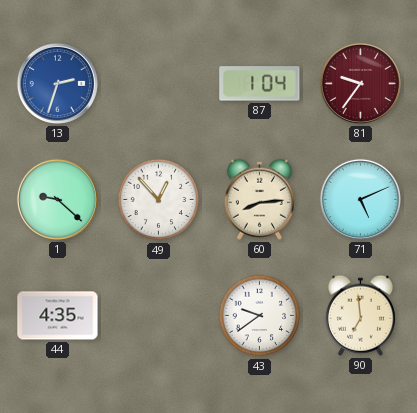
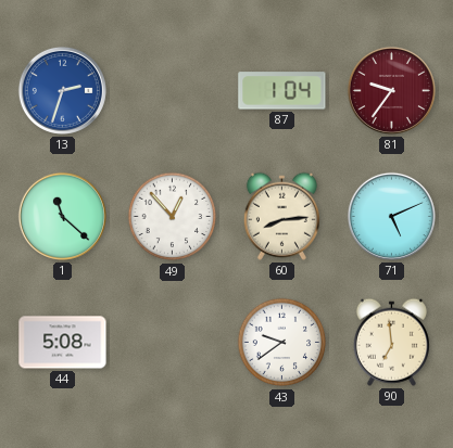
1: 9:22 -> 11:22 (62, 216)
44: 4:35 -> 5:08 (63, 343)
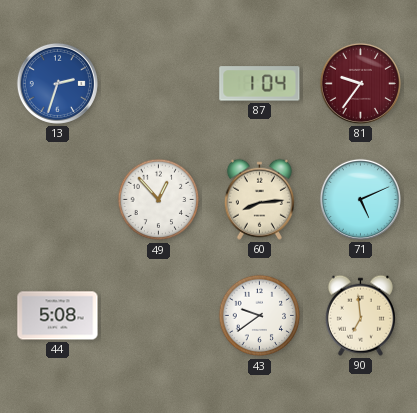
1: 11:22 -> none (62, 216)
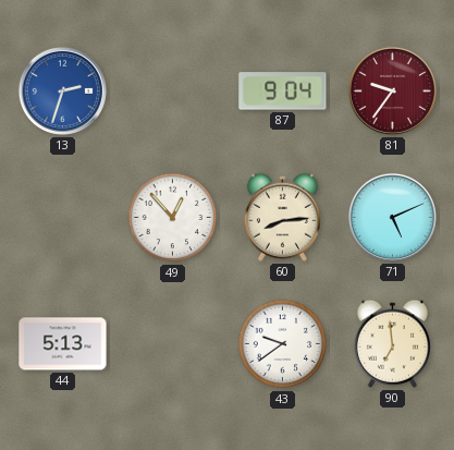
87: 1:04 -> 9:04 (283, 92)
44: 5:08 -> 5:13 (63, 344)
